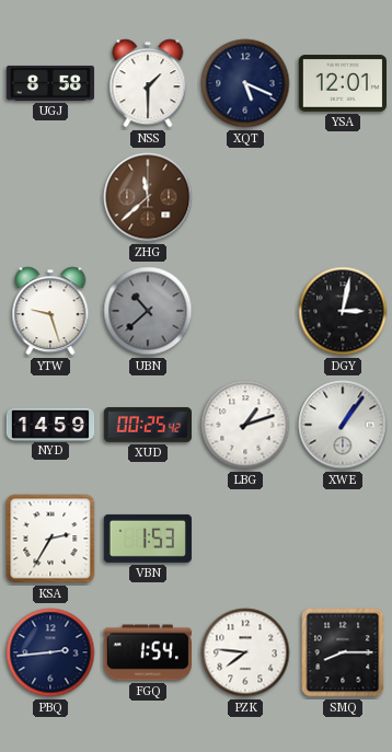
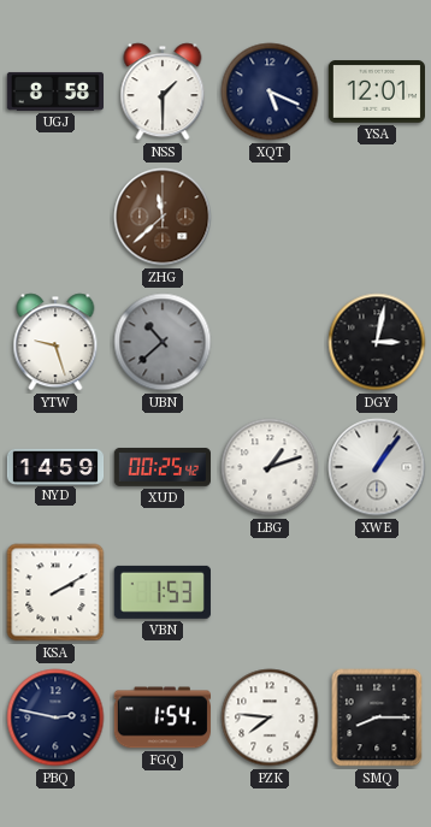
KSA: 2:35 -> 2:10 (55, 592)
PBQ: 2:44 -> 2:47 (55, 717)
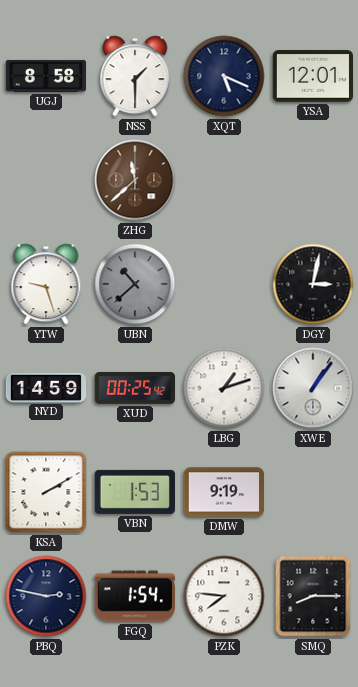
DMW: none -> 9:19 (223, 492)
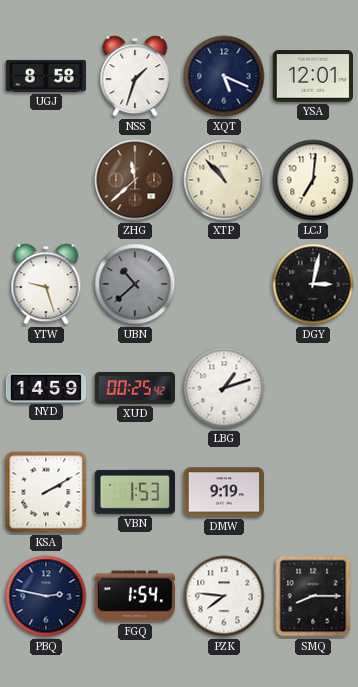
NSS: 1:30 -> 1:33 (135, 76)
XTP: none -> 10:53 (224, 180)
LCJ: none -> 7:01 (313, 180)
XWE: 1:06 -> none (313, 388)
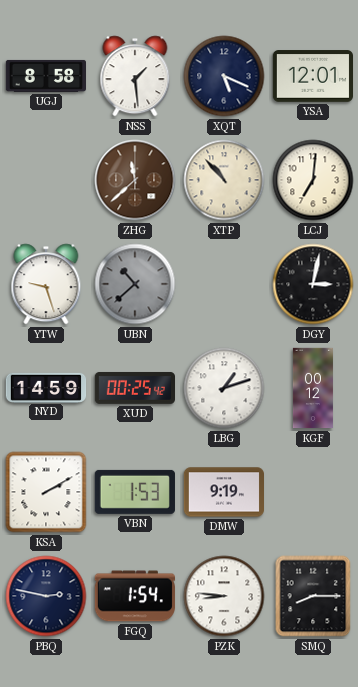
NSS: 1:33 -> 1:29 (135, 76)
KGF: none -> 00:12 (313, 388)
PZK: 7:46 -> 8:46 (224, 596)
